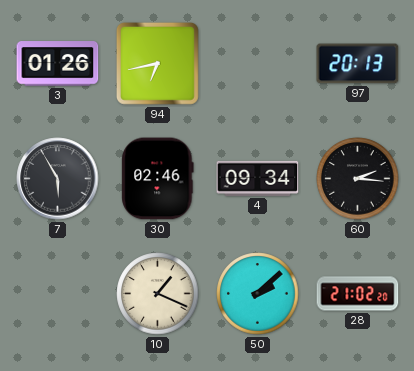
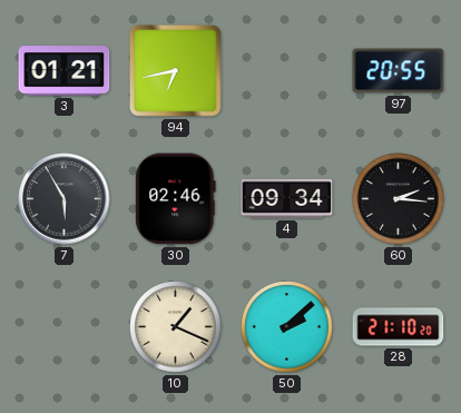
3: 01:26 -> 01:21 (65, 71)
97: 20:13 -> 20:55 (399, 71)
28: 21:02 -> 21:10 (399, 327)
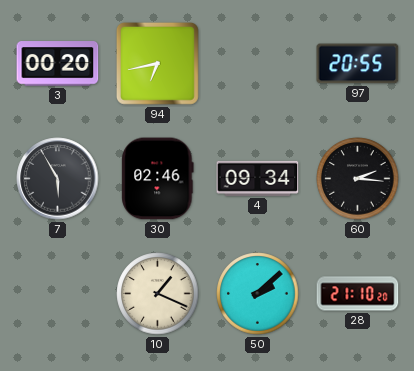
3: 01:21 -> 00:20 (58, 64)
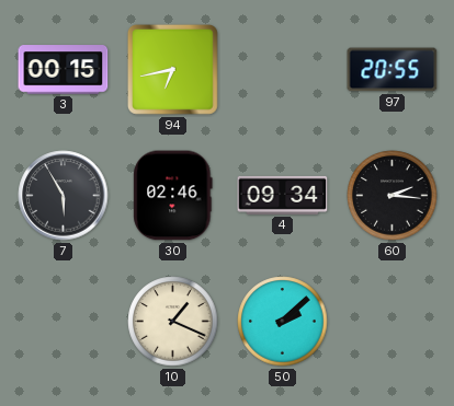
3: 00:20 -> 00:15 (64, 70)
28: 21:10 -> none (358, 294)
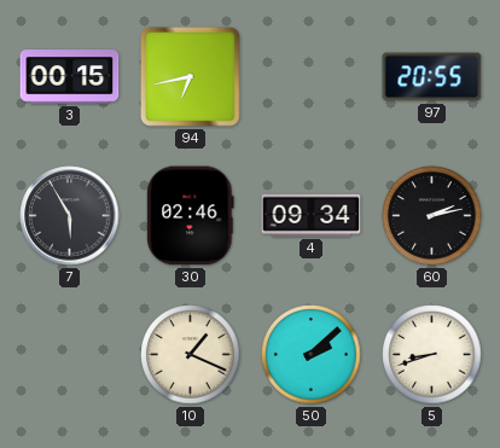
60: 2:16 -> 2:13 (432, 216)
5: none -> 8:42 (432, 355)
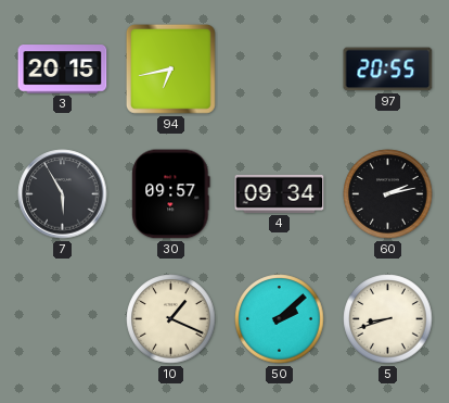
3: 00:15 -> 20:15 (63, 70)
30: 02:46 -> 09:57 (171, 194)
